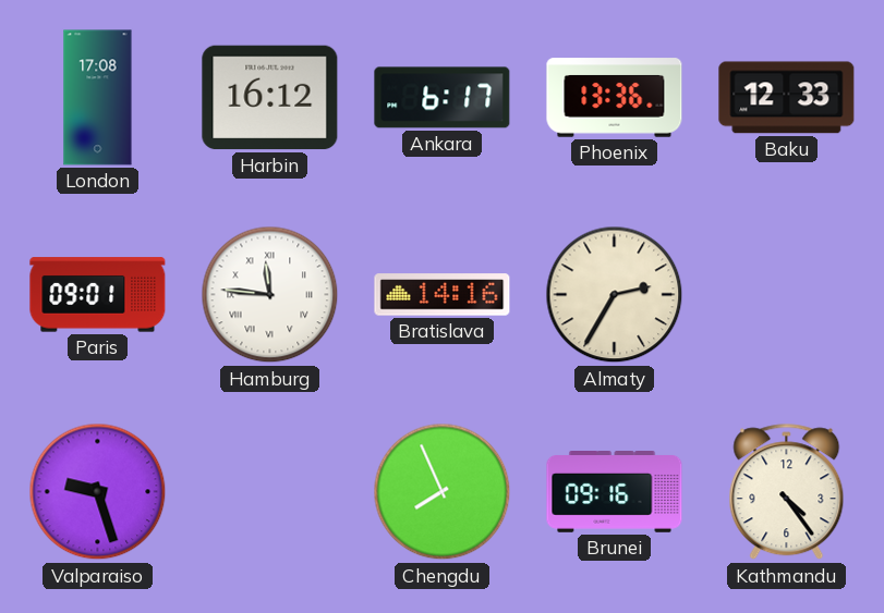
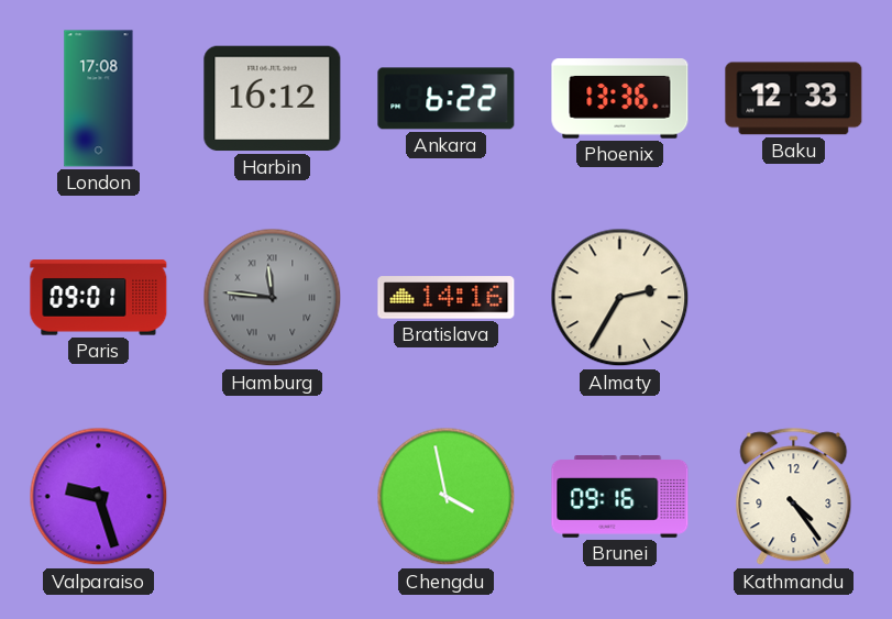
Ankara: 6:17 -> 6:22 (447, 99)
Hamburg dial: white -> grey (273, 298)
Chengdu: 7:56 -> 3:58 (447, 497)
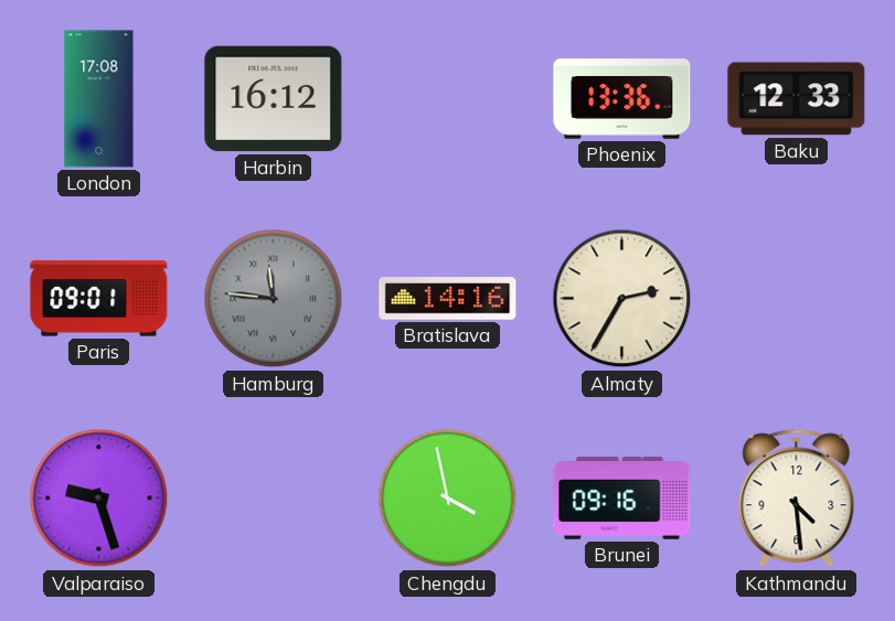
Ankara: 6:22 -> none (447, 99)
Kathmandu: 4:24 -> 4:29 (797, 499)
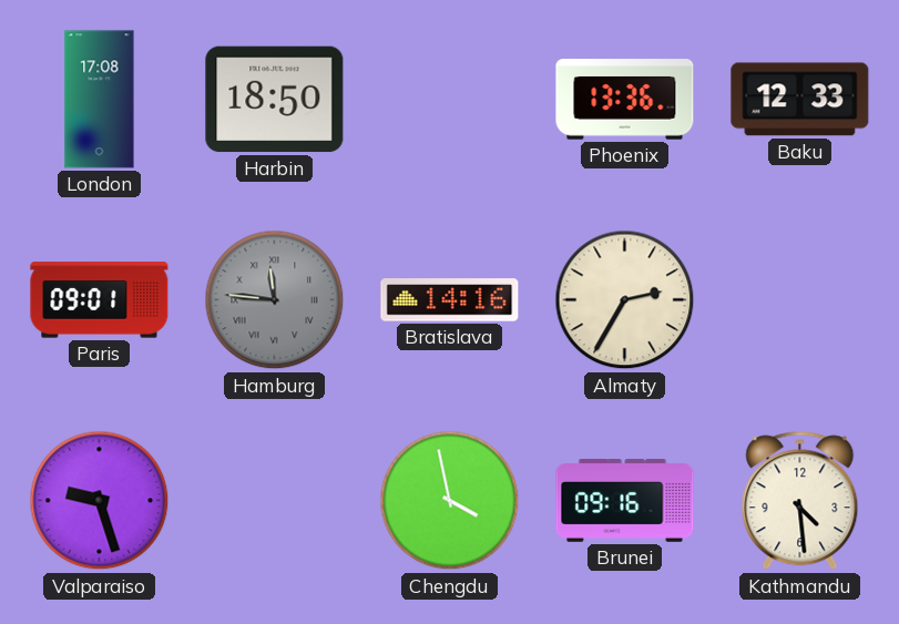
Harbin: 16:12 -> 18:50 (275, 100)
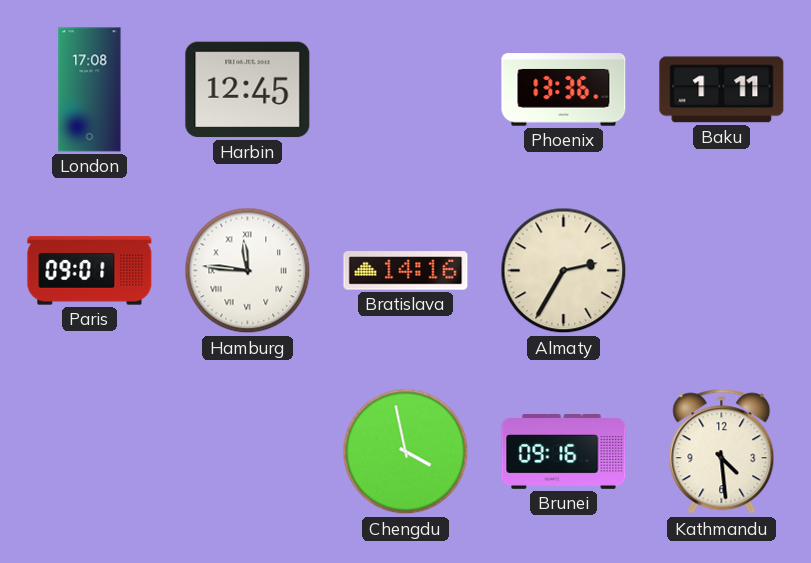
Harbin: 18:50 -> 12:45 (248, 90)
Baku: 12:33 -> 1:11 (722, 90)
Hamburg dial: grey -> white (248, 271)
Valparaiso: 9:27 -> none (100, 501)
